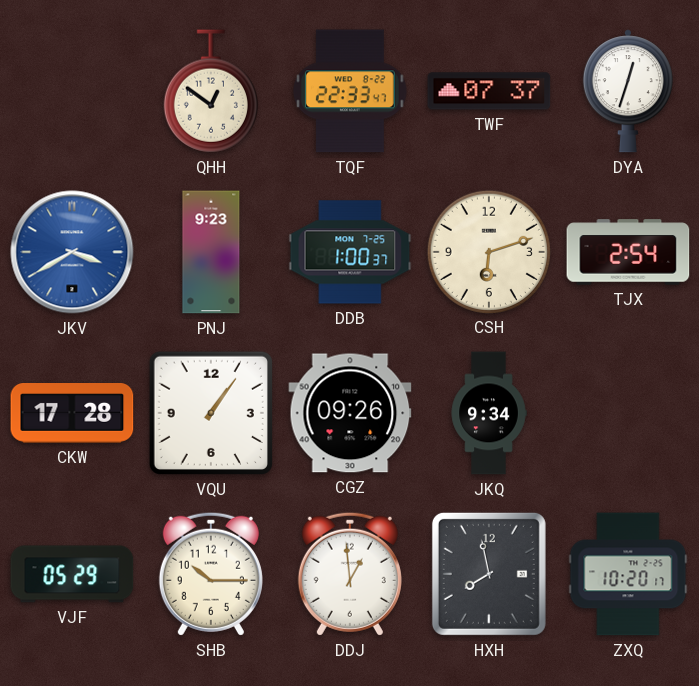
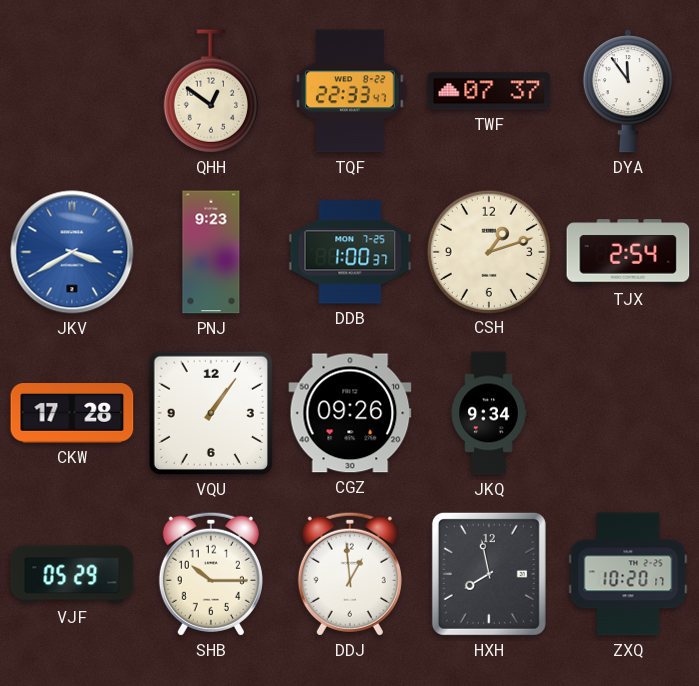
DYA: 12:33 -> 11:54 (628, 91)
CSH: 6:12 -> 1:12 (488, 251)
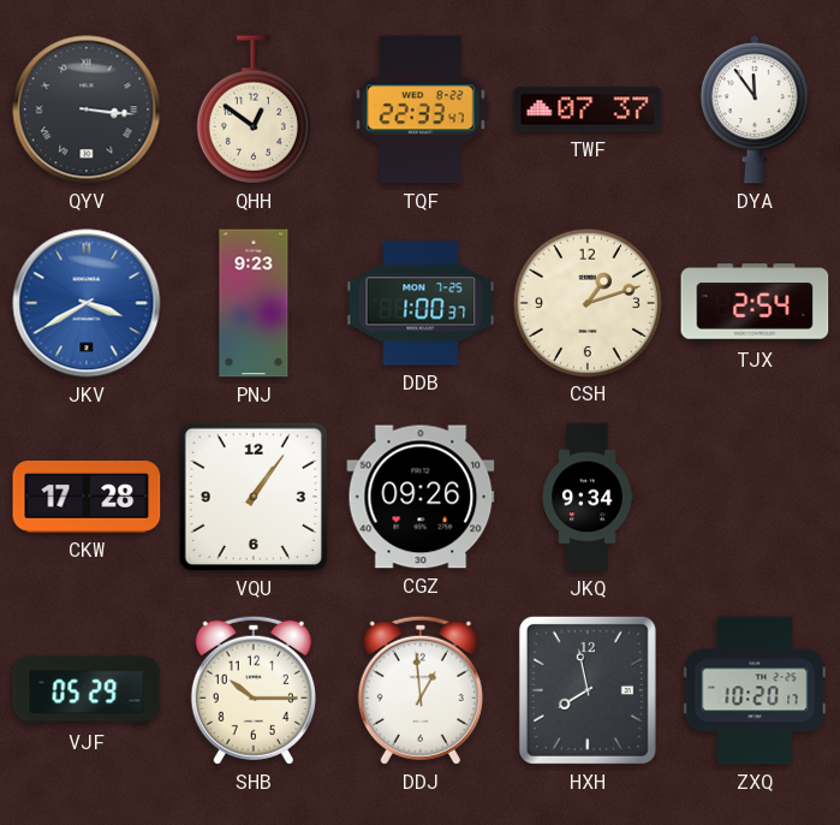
QYV: none -> 3:16 (87, 109)
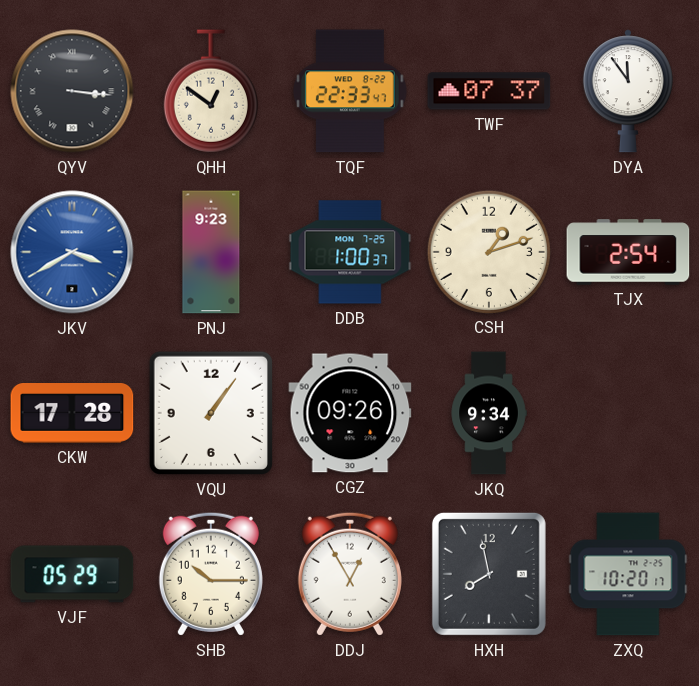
DDJ: 12:59 -> 12:55 (350, 574)
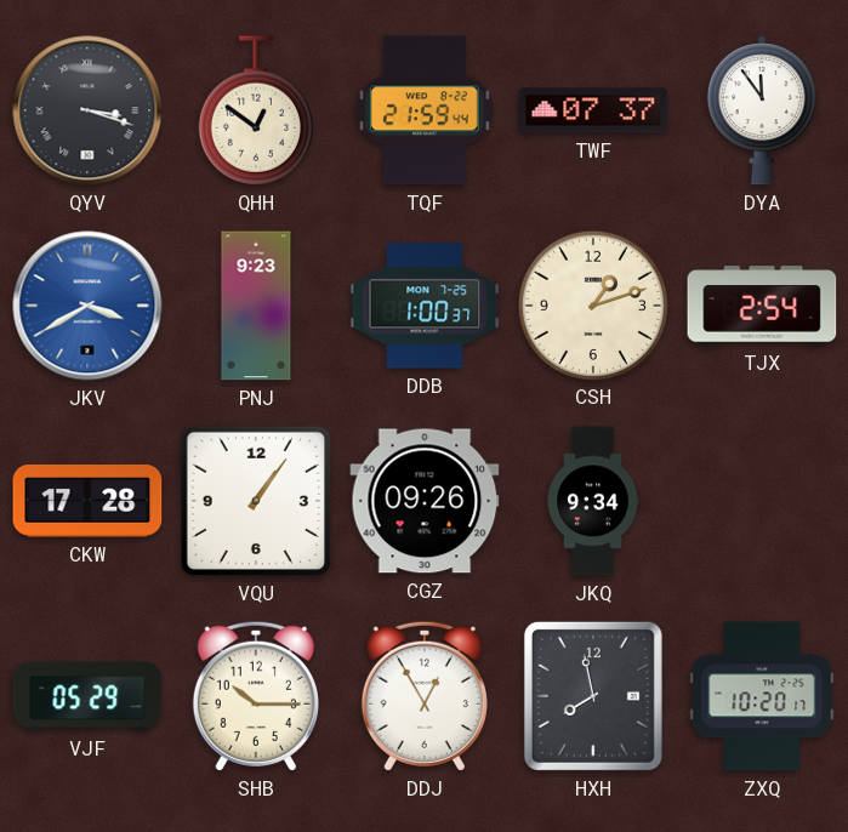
QYV: 3:16 -> 3:18 (87, 110)
TQF: 22:33 -> 21:59 (425, 110)
